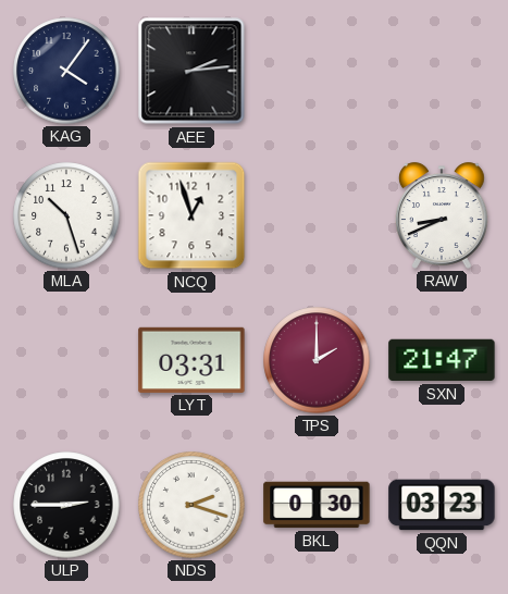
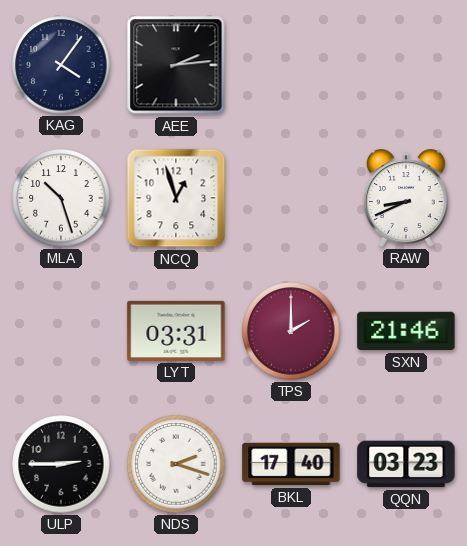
SXN: 21:47 -> 21:46 (406, 331)
BKL: 0:30 -> 17:40 (291, 464)
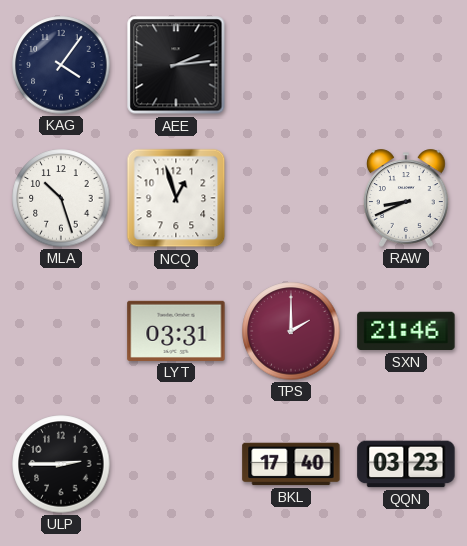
NDS: 2:18 -> none (176, 464)
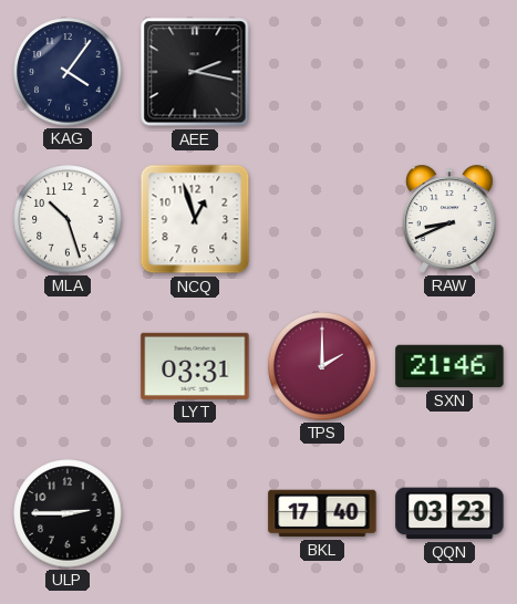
AEE: 2:14 -> 2:17 (195, 72)
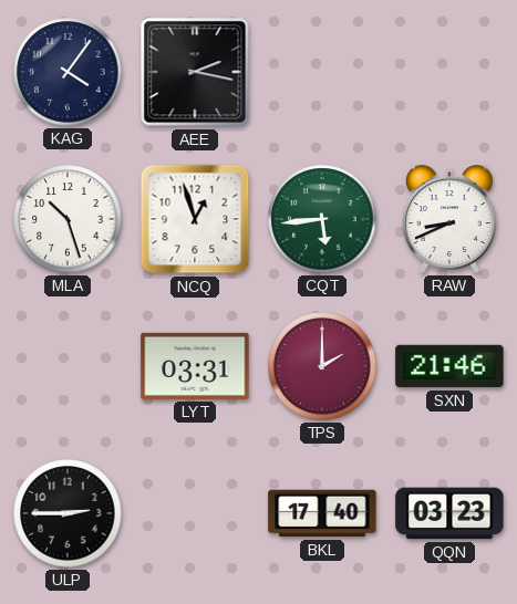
CQT: none -> 5:44 (322, 219)
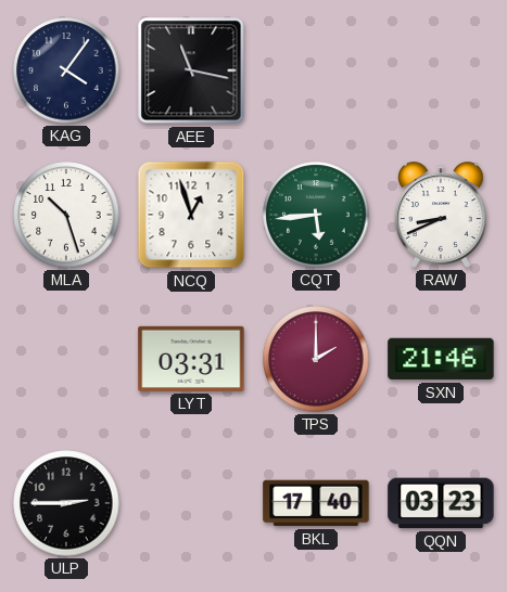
AEE: 2:17 -> 11:17 (191, 70)
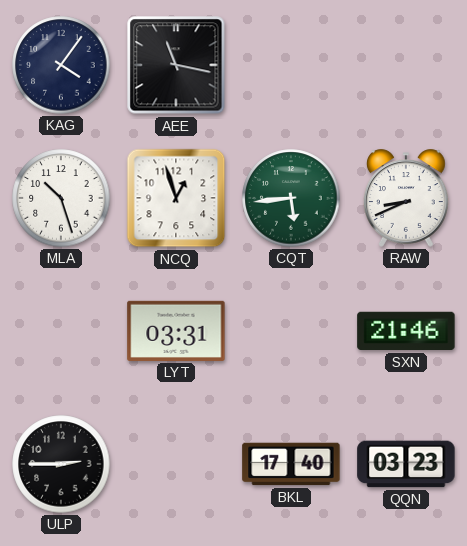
TPS: 2:00 -> none (316, 359)
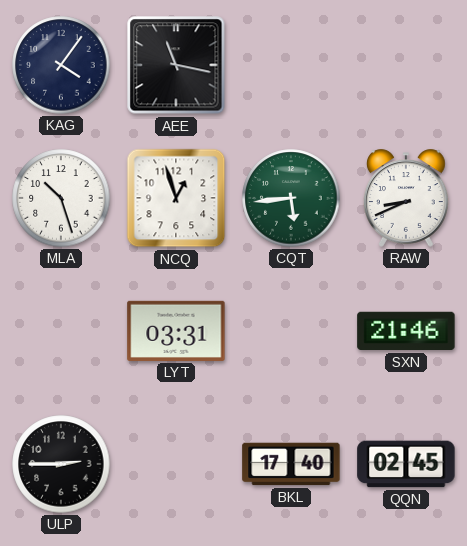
QQN: 03:23 -> 02:45 (406, 464)
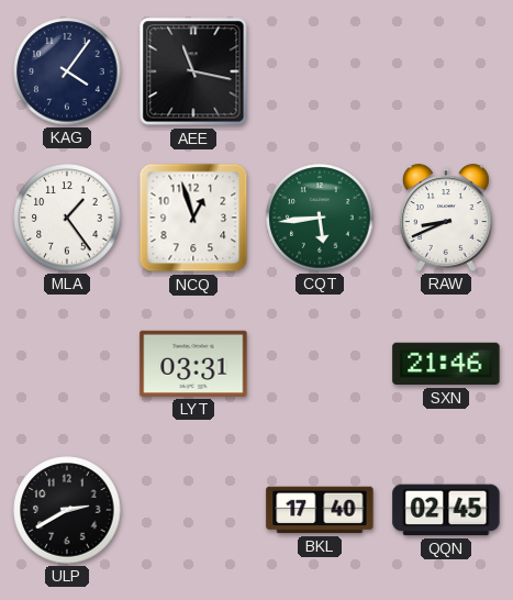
MLA: 10:27 -> 1:24 (67, 218)
ULP: 2:45 -> 2:40 (67, 510)
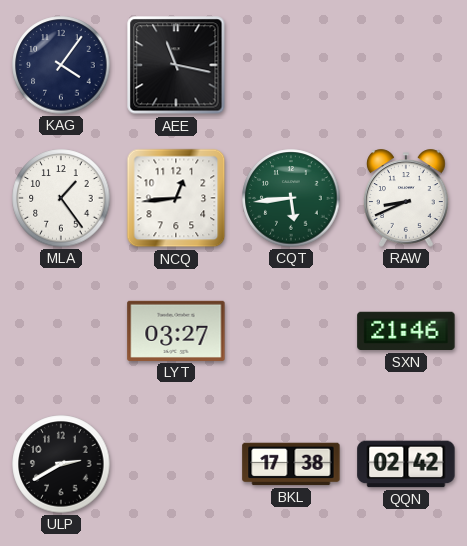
NCQ: 12:57 -> 12:44 (176, 198)
LYT: 03:31 -> 03:27 (176, 331)
BKL: 17:40 -> 17:38 (291, 464)
QQN: 02:45 -> 02:42 (406, 464)
